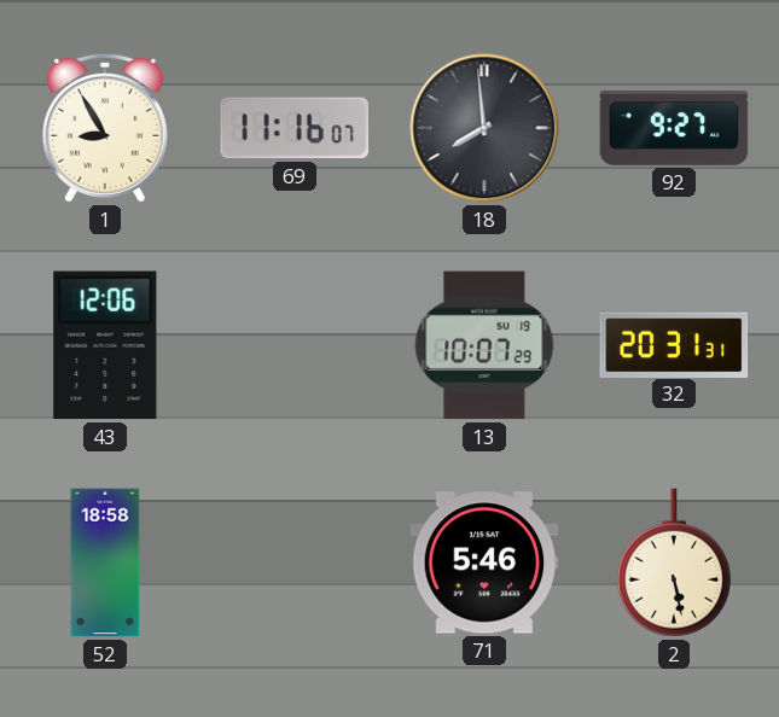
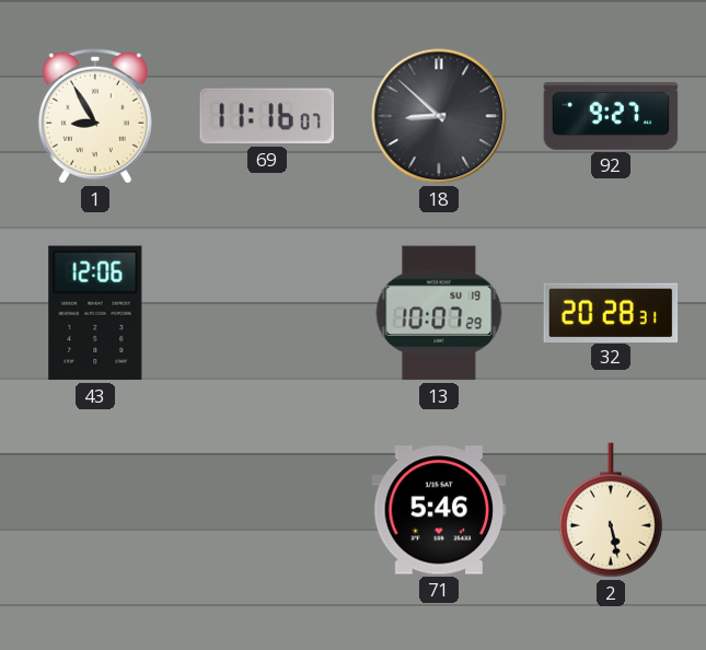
18: 7:59 -> 8:52 (439, 116)
32: 20:31 -> 20:28 (611, 312)
52: 18:58 -> none (105, 562)
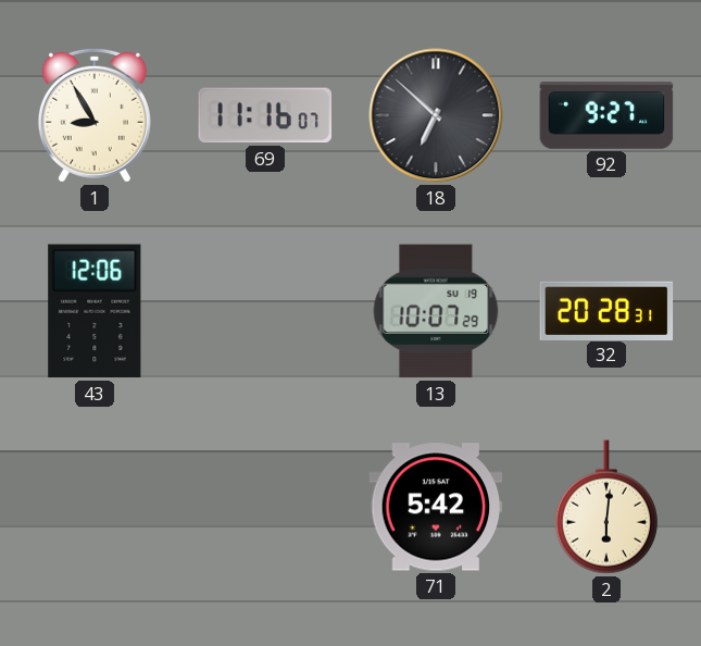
18: 8:52 -> 6:52 (436, 115)
71: 5:46 -> 5:42 (436, 507)
2: 5:28 -> 6:01 (606, 507)
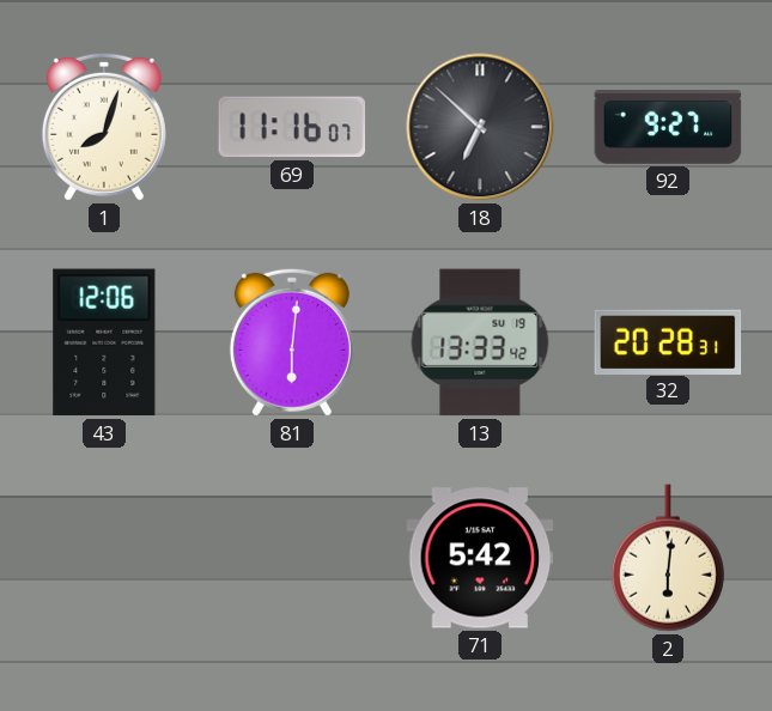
1: 8:55 -> 8:03 (104, 127)
81: none -> 6:01 (292, 342)
13: 10:07 -> 13:33 (480, 342)
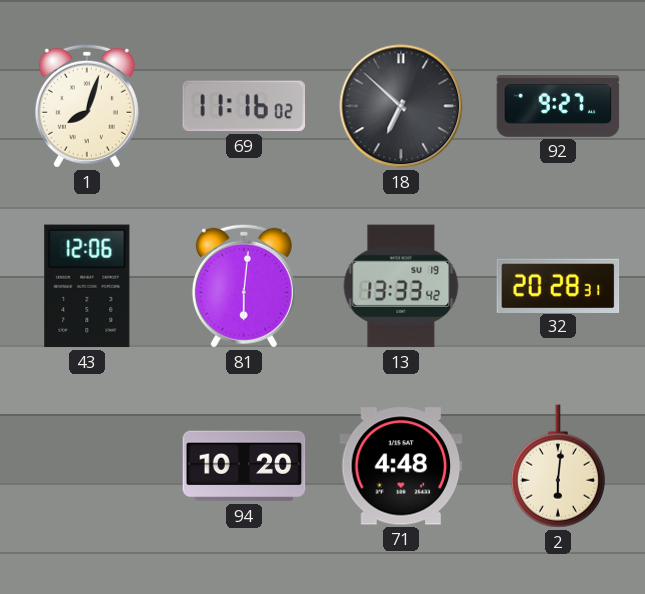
69: 11:16:07 -> 11:16:02 (244, 106)
94: none -> 10:20 (244, 466)
71: 5:42 -> 4:48 (401, 466)
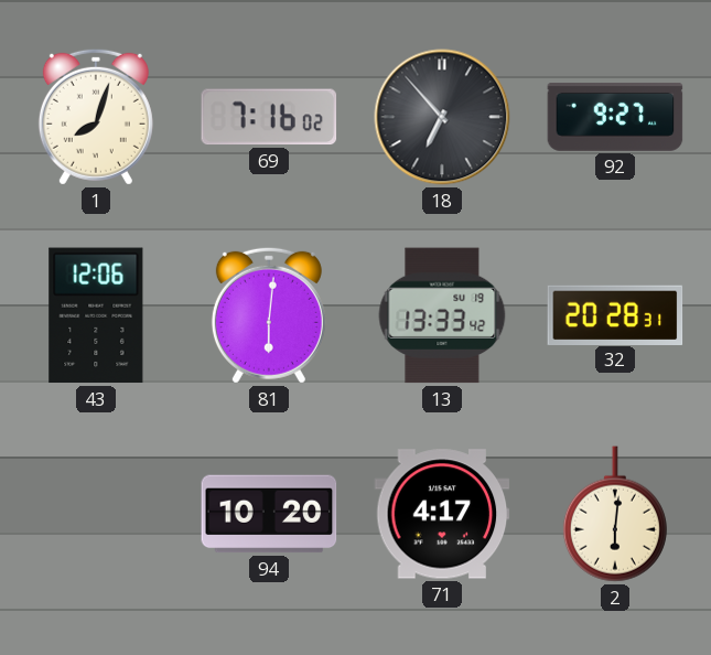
69: 11:16 -> 7:16 (269, 117)
18: 6:52 -> 6:53 (442, 117)
71: 4:48 -> 4:17 (442, 514)
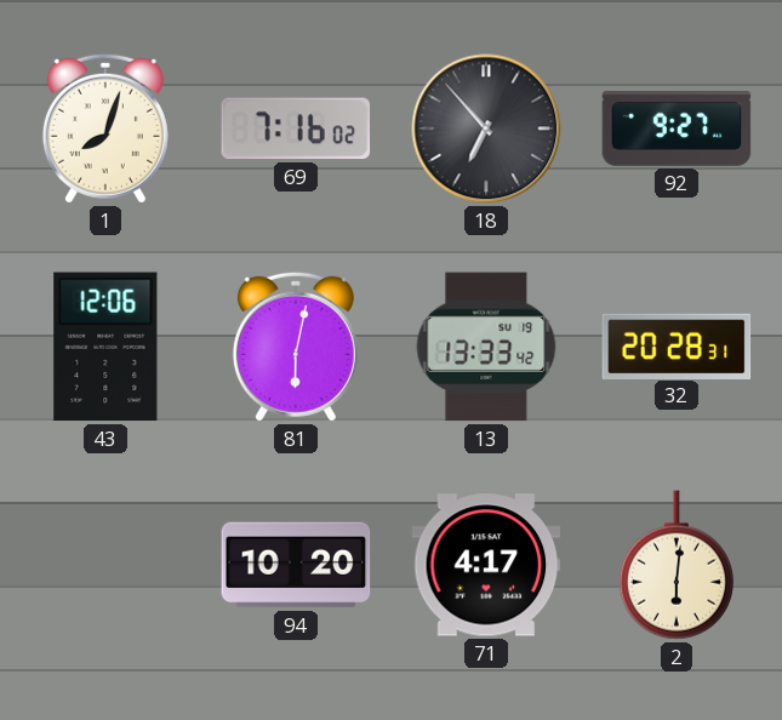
81: 6:01 -> 6:02 (296, 347)
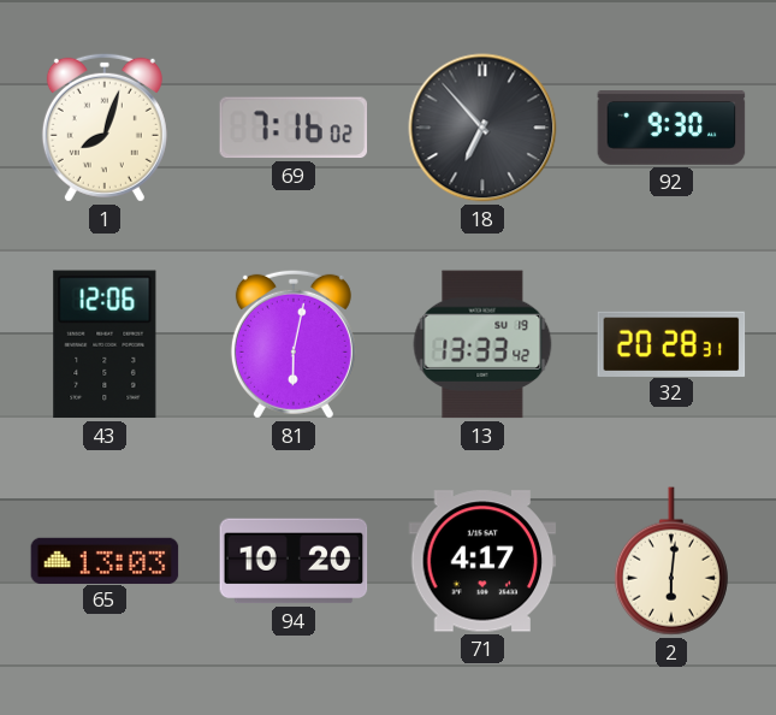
92: 9:27 -> 9:30 (671, 129)
65: none -> 13:03 (105, 560)
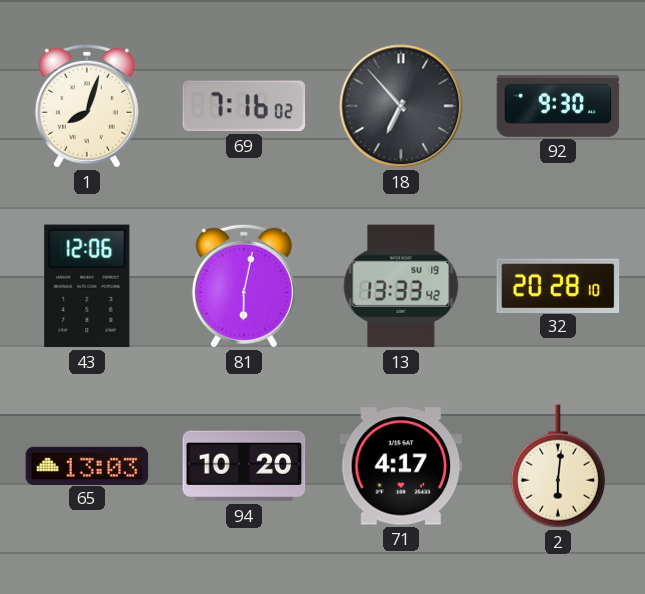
32: 20:28:31 -> 20:28:10 (558, 285)
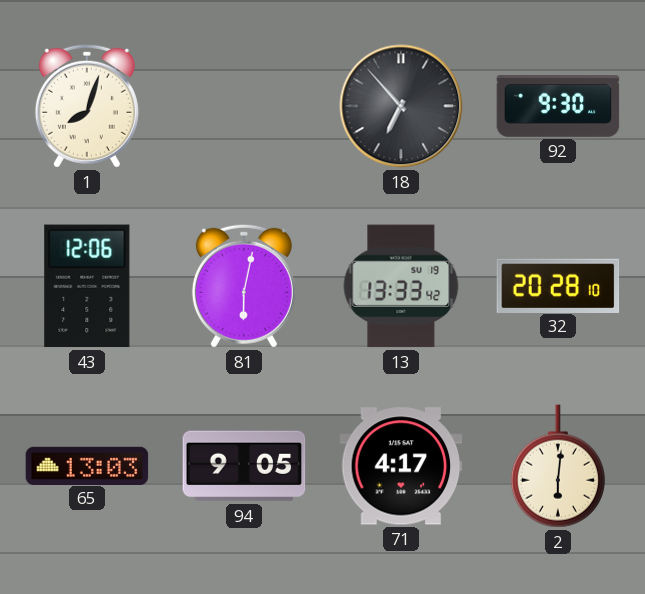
69: 7:16 -> none (244, 106)
94: 10:20 -> 9:05 (244, 466)
